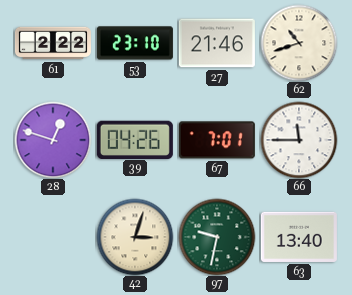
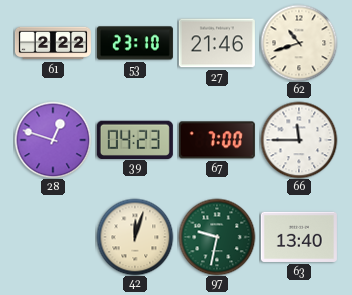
39: 04:26 -> 04:23 (135, 139)
67: 7:01 -> 7:00 (217, 140)
42: 3:03 -> 12:03 (135, 237)
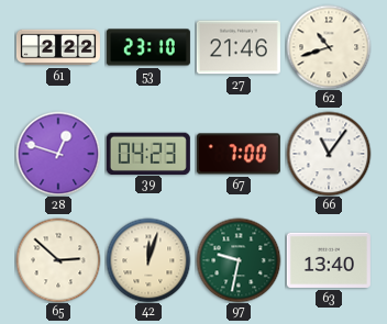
66: 11:45 -> 11:06 (329, 154)
65: none -> 2:52 (58, 260)
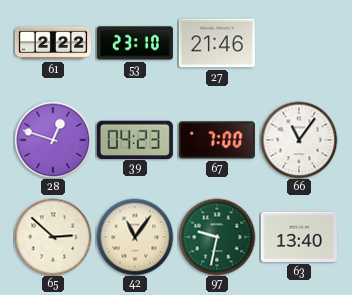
62: 10:42 -> none (329, 47)
42: 12:03 -> 11:06 (135, 237)
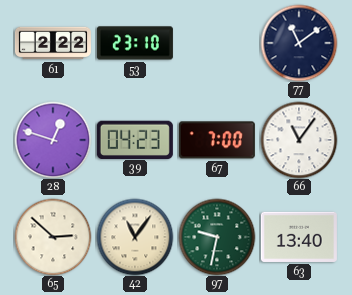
27: 21:46 -> none (217, 43)
77: none -> 11:09 (299, 43)
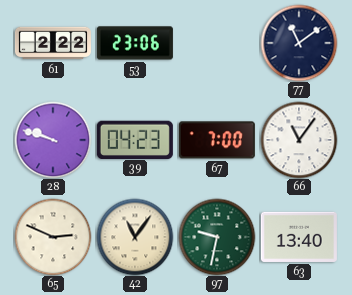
53: 23:10 -> 23:06 (135, 43)
28: 12:48 -> 9:48 (53, 140)
65: 2:52 -> 2:49 (53, 237)
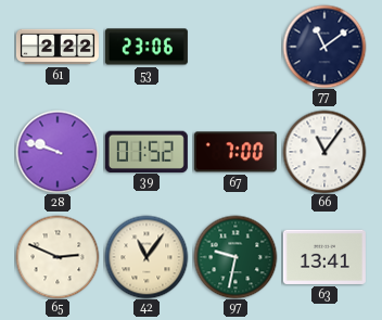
39: 04:23 -> 01:52 (147, 151)
63: 13:40 -> 13:41 (324, 257)
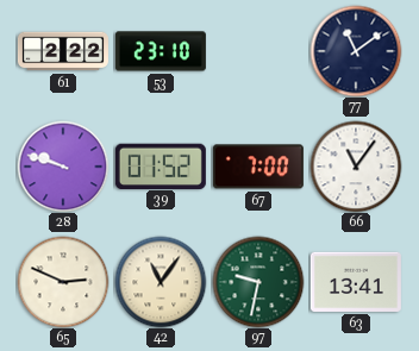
53: 23:06 -> 23:10 (161, 51)
